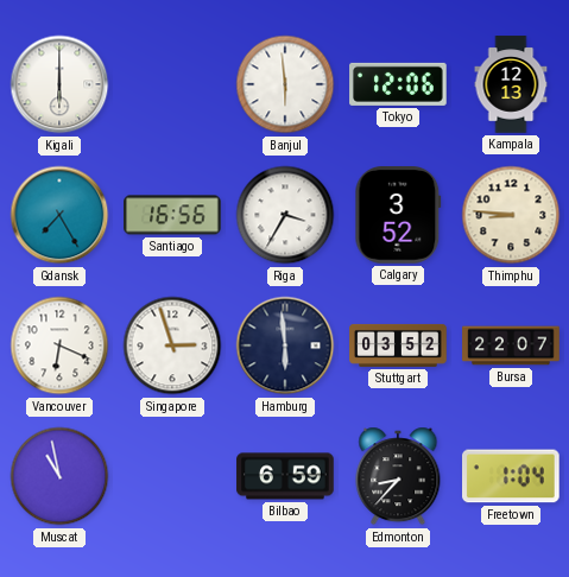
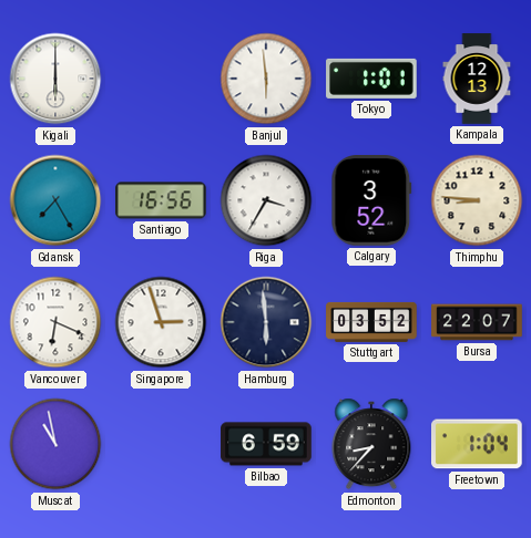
Tokyo: 12:06 -> 1:01 (371, 79)
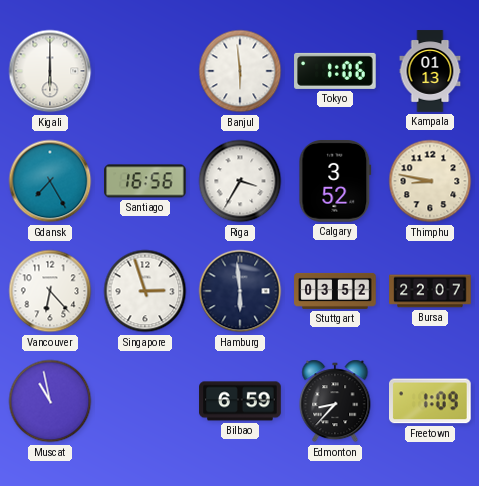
Tokyo: 1:01 -> 1:06 (335, 71)
Kampala: 12:13 -> 01:13 (430, 71)
Thimphu: 8:46 -> 8:47 (430, 181)
Vancouver: 6:19 -> 6:23 (50, 291)
Freetown: 1:04 -> 1:09 (431, 401)
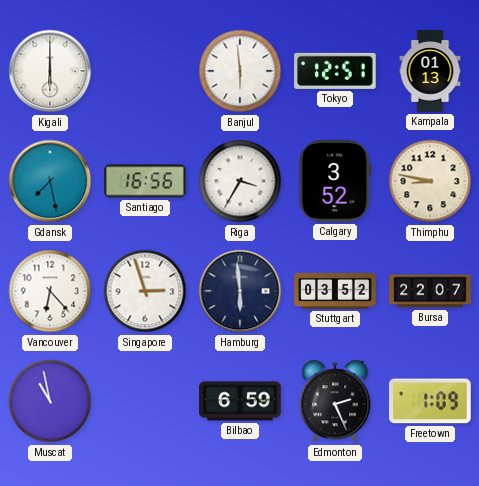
Tokyo: 1:06 -> 12:51 (335, 71)
Gdansk: 7:25 -> 7:28 (50, 181)
Edmonton: 8:37 -> 2:26 (335, 401)
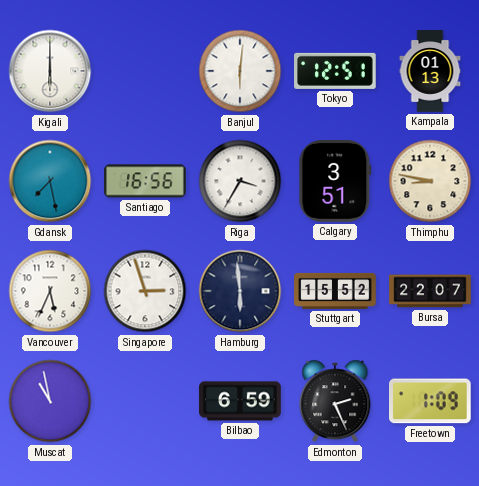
Banjul: 5:59 -> 6:01 (240, 71)
Calgary: 3:52 -> 3:51 (335, 182)
Vancouver: 6:23 -> 5:34 (50, 291)
Stuttgart: 03:52 -> 15:52 (335, 291)
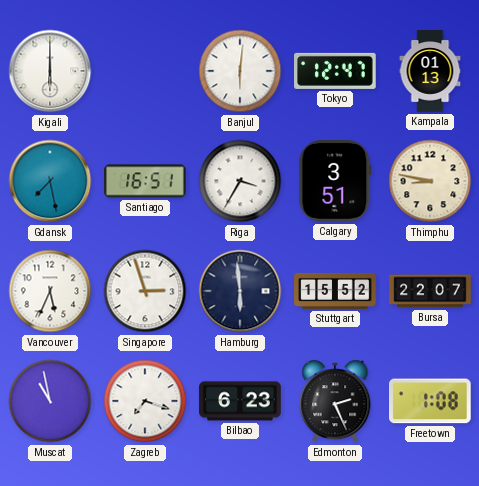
Tokyo: 12:51 -> 12:47 (335, 71)
Santiago: 16:56 -> 16:51 (145, 181)
Zagreb: none -> 7:18 (145, 401)
Bilbao: 6:59 -> 6:23 (240, 401)
Freetown: 1:09 -> 1:08 (431, 401)
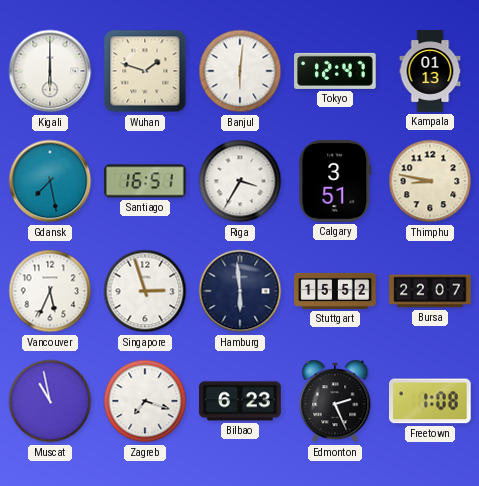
Wuhan: none -> 1:48 (145, 71)
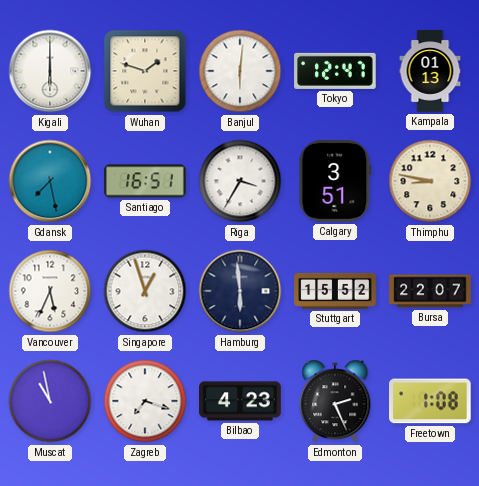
Singapore: 2:57 -> 12:57 (145, 291)
Bilbao: 6:23 -> 4:23 (240, 401)
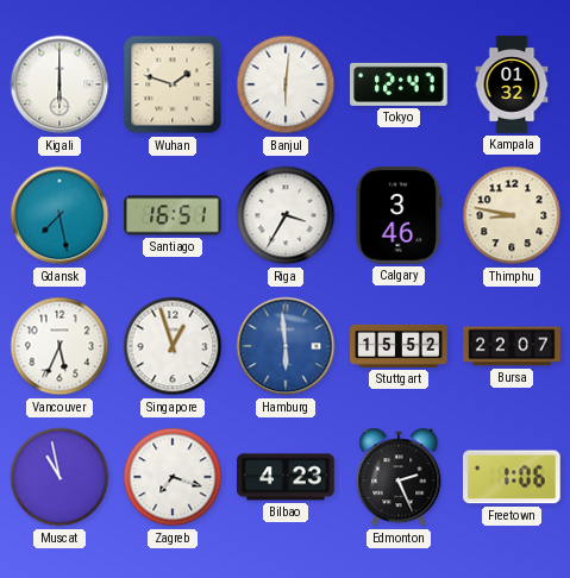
Kampala: 01:13 -> 01:32 (512, 84)
Calgary: 3:51 -> 3:46 (399, 216)
Hamburg dial: navy -> blue (286, 346)
Freetown: 1:08 -> 1:06 (513, 477)
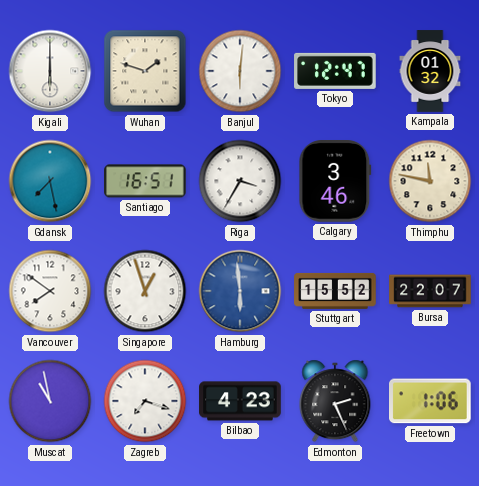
Thimphu: 8:47 -> 11:47 (430, 181)
Vancouver: 5:34 -> 7:51 (50, 291)
